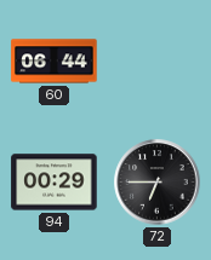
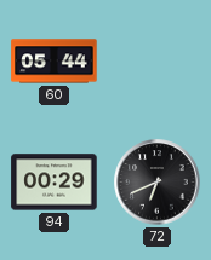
60: 06:44 -> 05:44 (55, 62)
72: 6:45 -> 6:41 (158, 183)
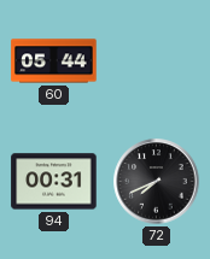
94: 00:29 -> 00:31 (54, 182)
72: 6:41 -> 7:41 (157, 182)
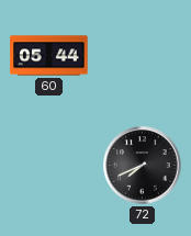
94: 00:31 -> none (54, 182)
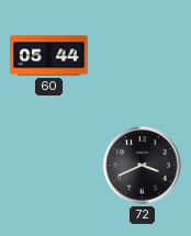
72: 7:41 -> 3:41 (143, 166)
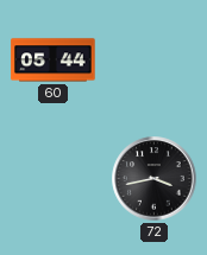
72: 3:41 -> 3:43 (155, 179)
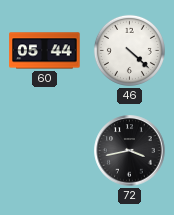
46: none -> 4:22 (129, 50)
